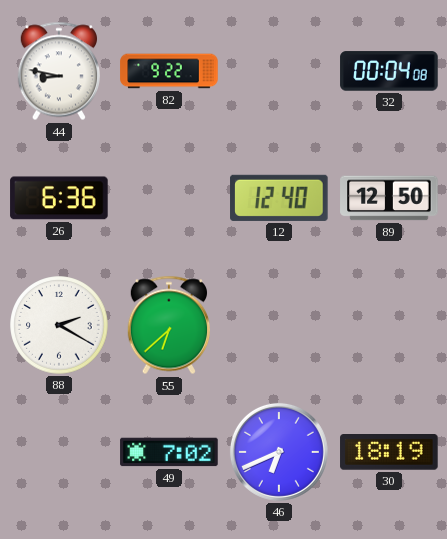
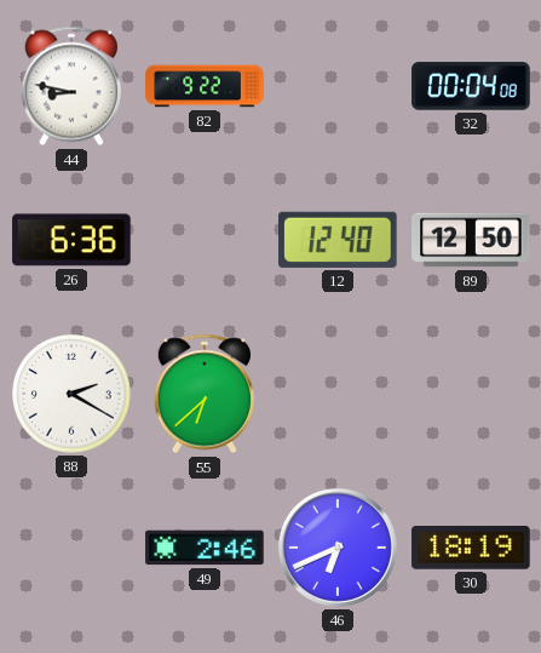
49: 7:02 -> 2:46 (205, 548)
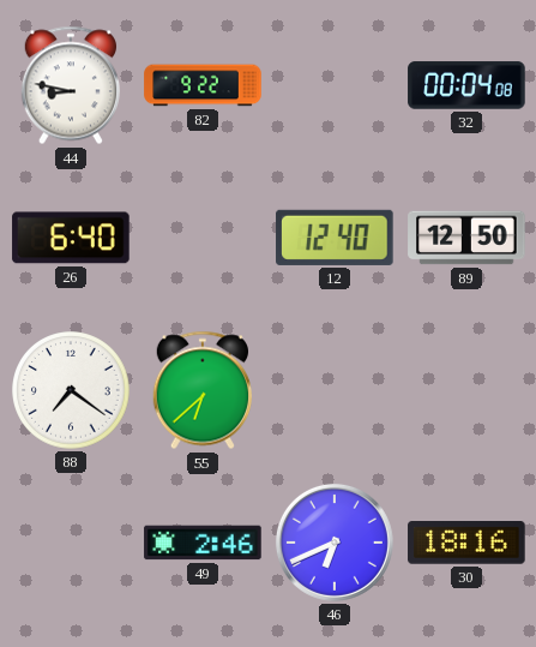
26: 6:36 -> 6:40 (71, 238)
88: 2:20 -> 7:21 (71, 390)
30: 18:19 -> 18:16 (466, 543)
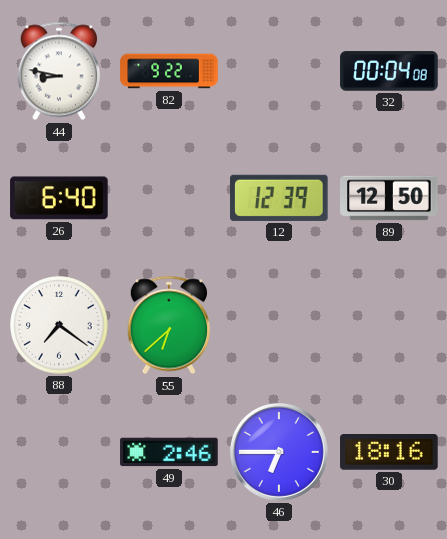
12: 12:40 -> 12:39 (279, 198)
46: 6:41 -> 6:45 (279, 452)
